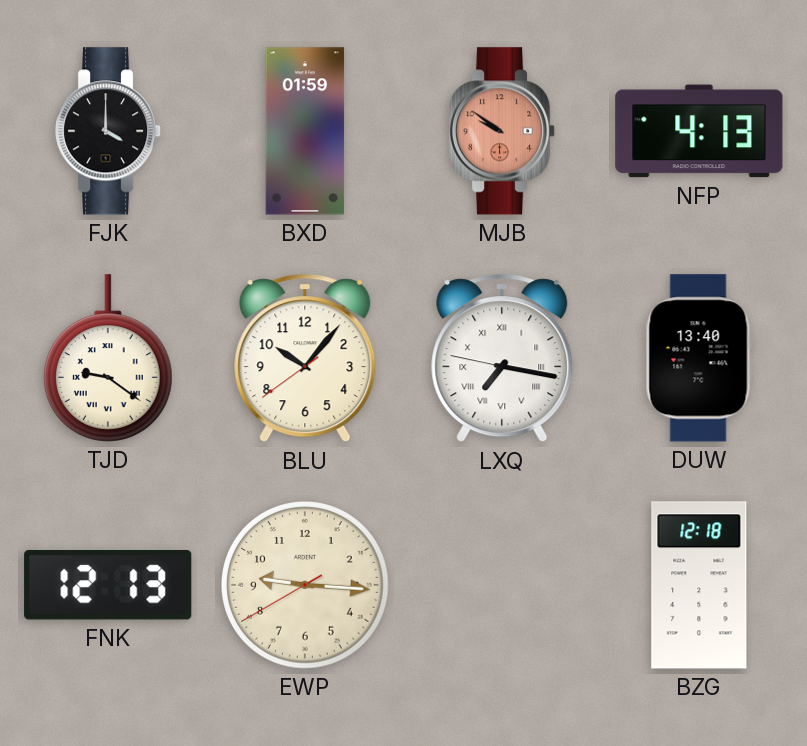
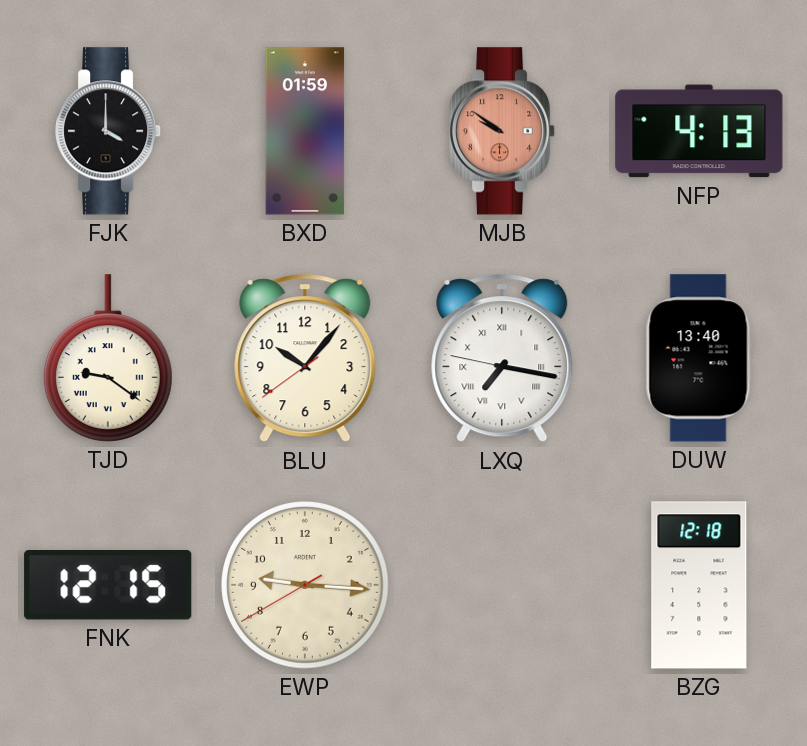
FNK: 12:13 -> 12:15 (108, 585)
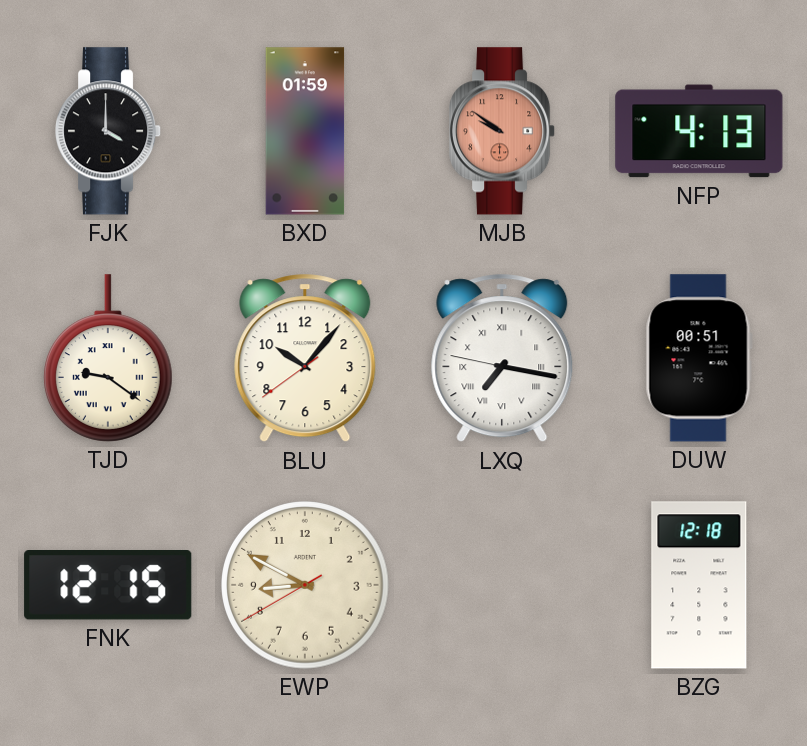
DUW: 13:40 -> 00:51 (699, 358)
EWP: 9:15 -> 8:49 (306, 586)
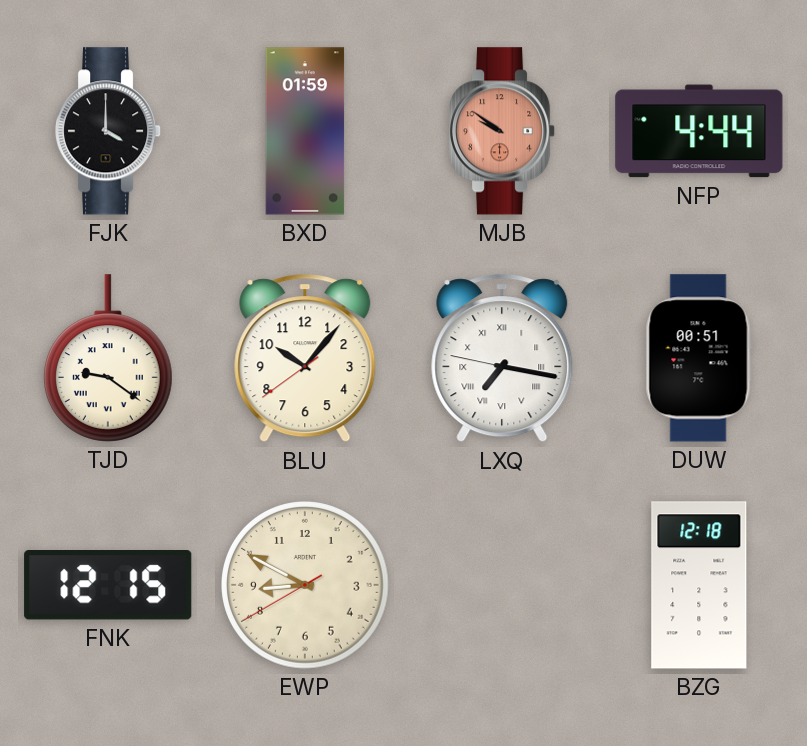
NFP: 4:13 -> 4:44 (699, 131)
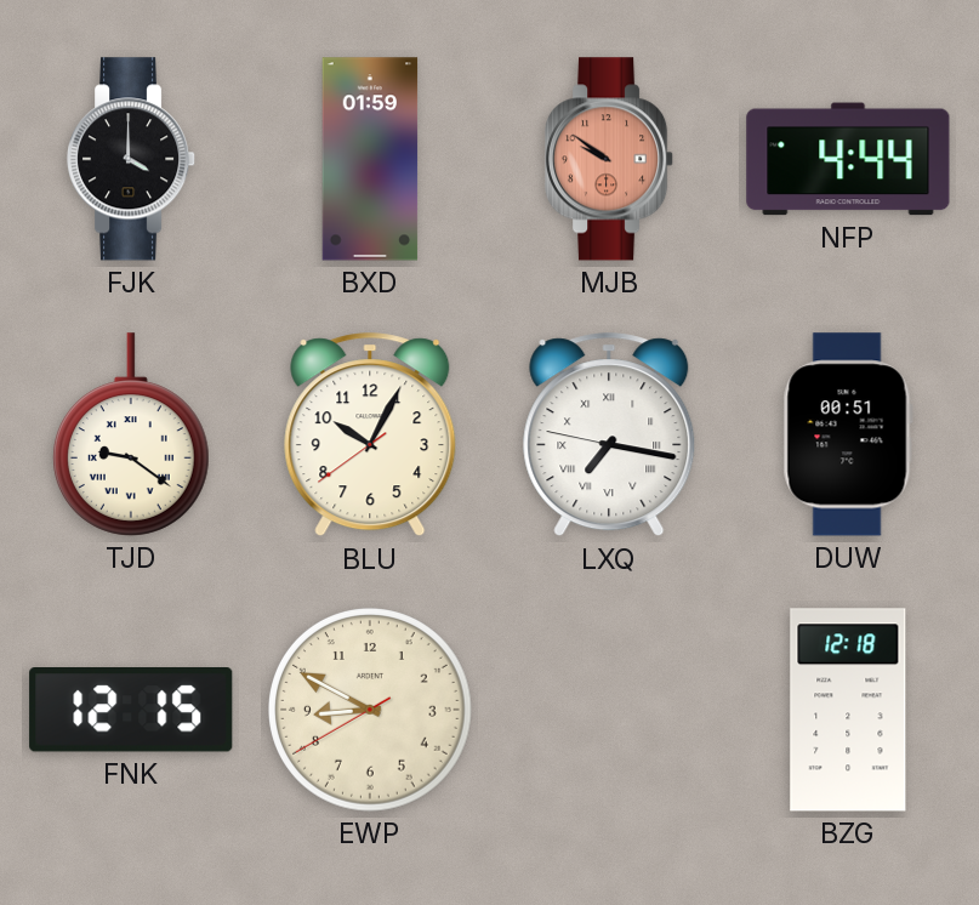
BLU: 10:06 -> 10:04 (370, 436)
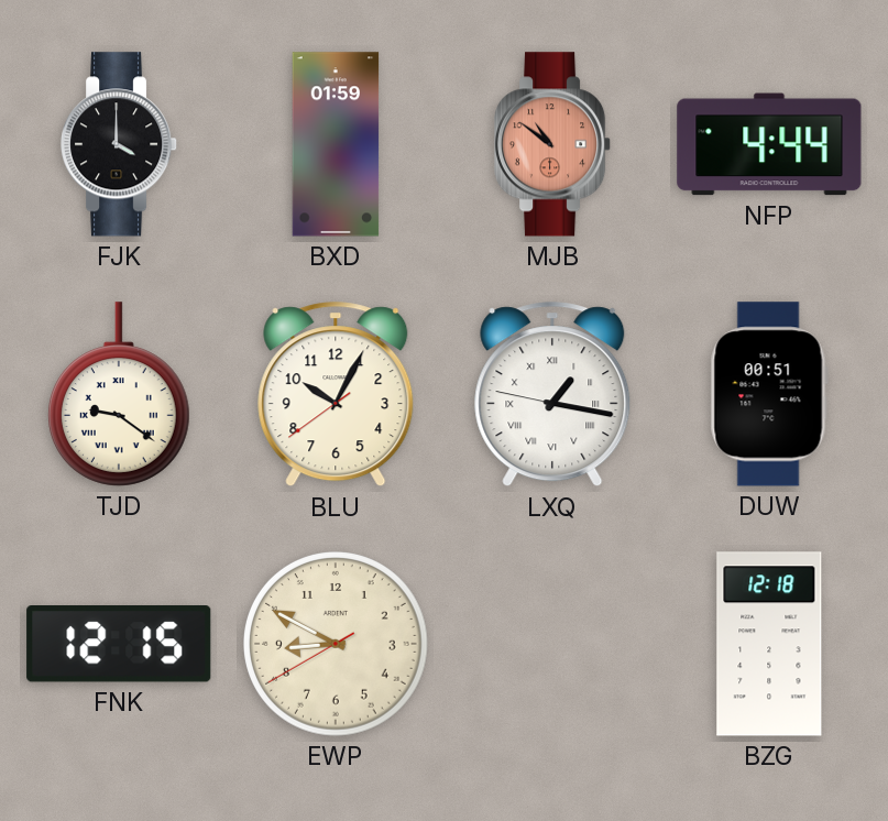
MJB: 9:51 -> 10:51 (552, 144)
LXQ: 7:16 -> 1:16 (552, 395)
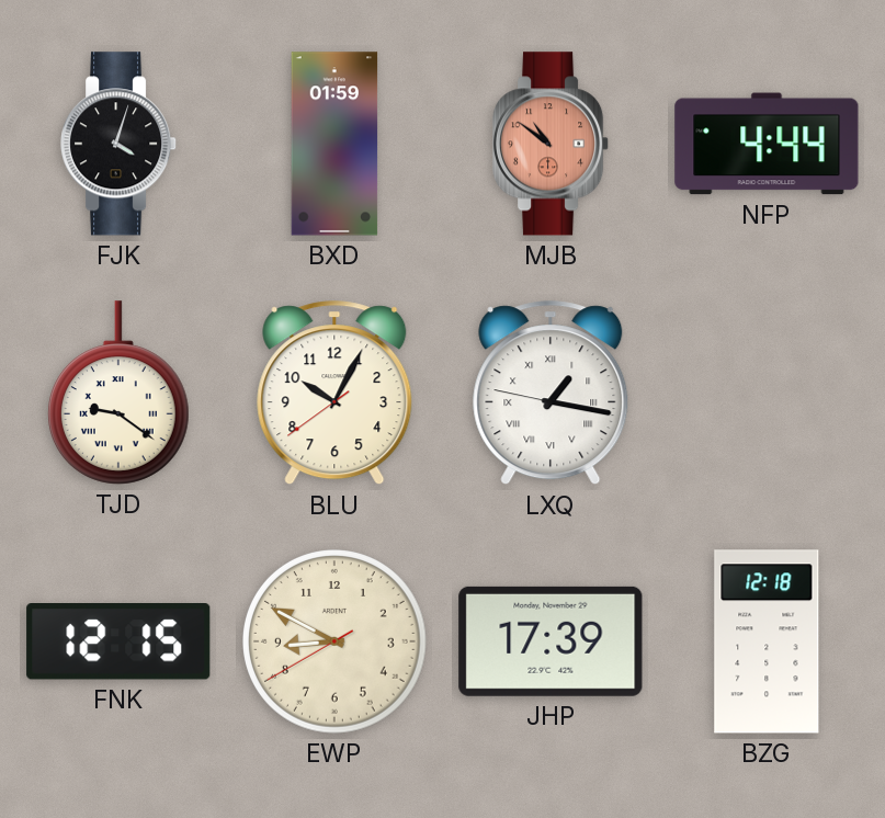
FJK: 4:00 -> 4:03 (118, 144)
DUW: 00:51 -> none (769, 394)
JHP: none -> 17:39 (551, 641)
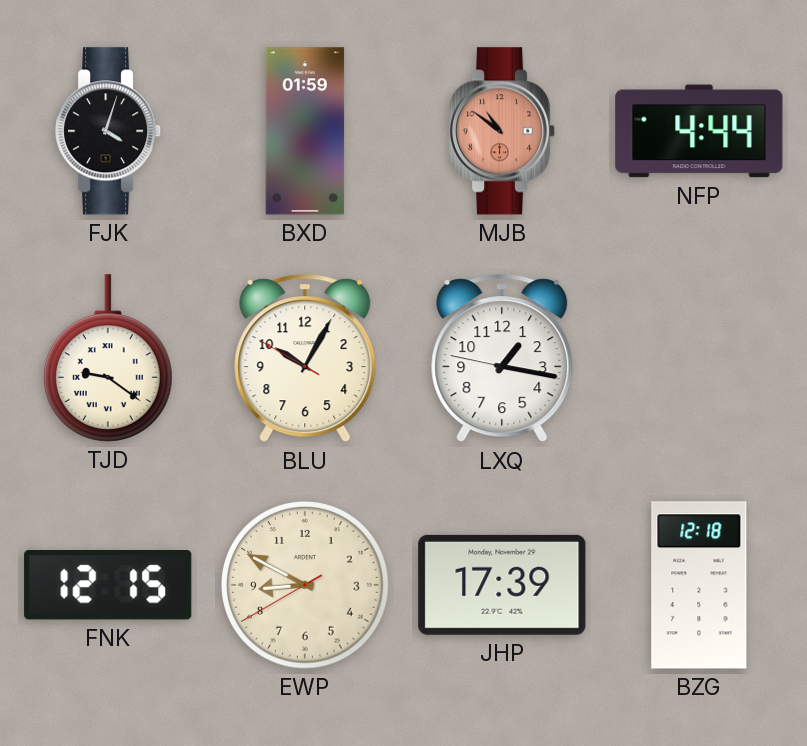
BLU: 10:04:39 -> 10:04:50 (305, 359)
LXQ numerals: Roman -> Arabic (502, 359)
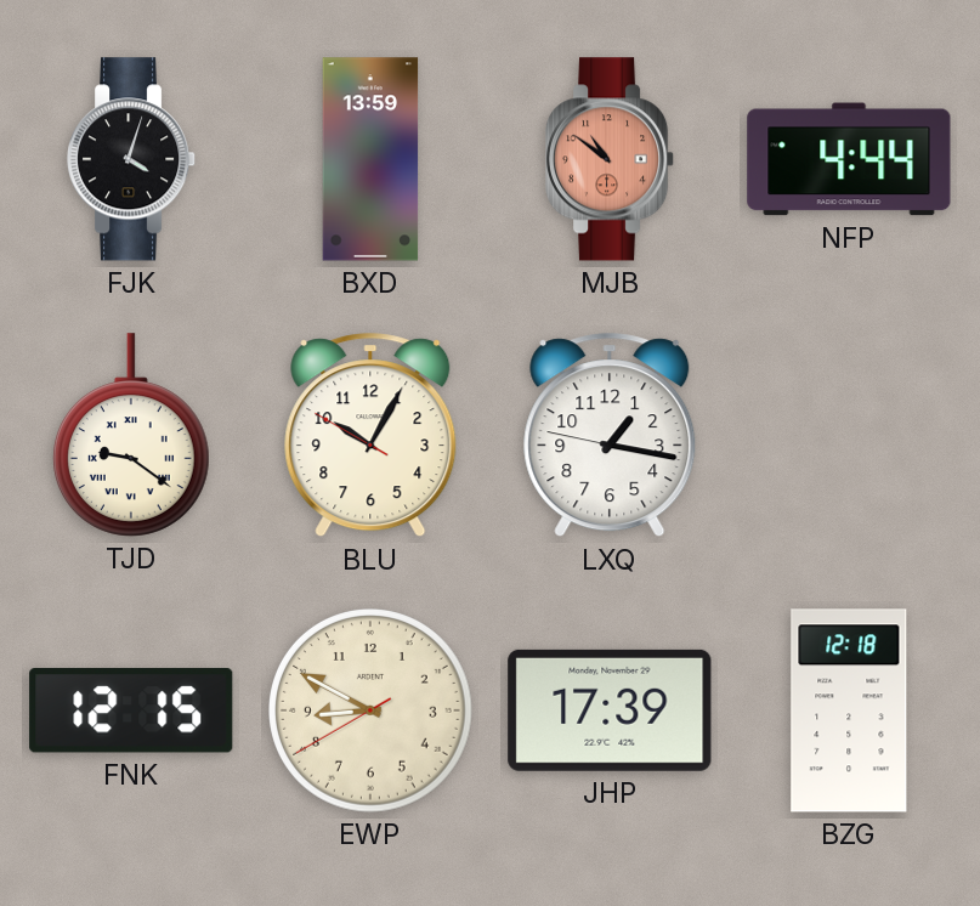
BXD: 01:59 -> 13:59 (370, 159)
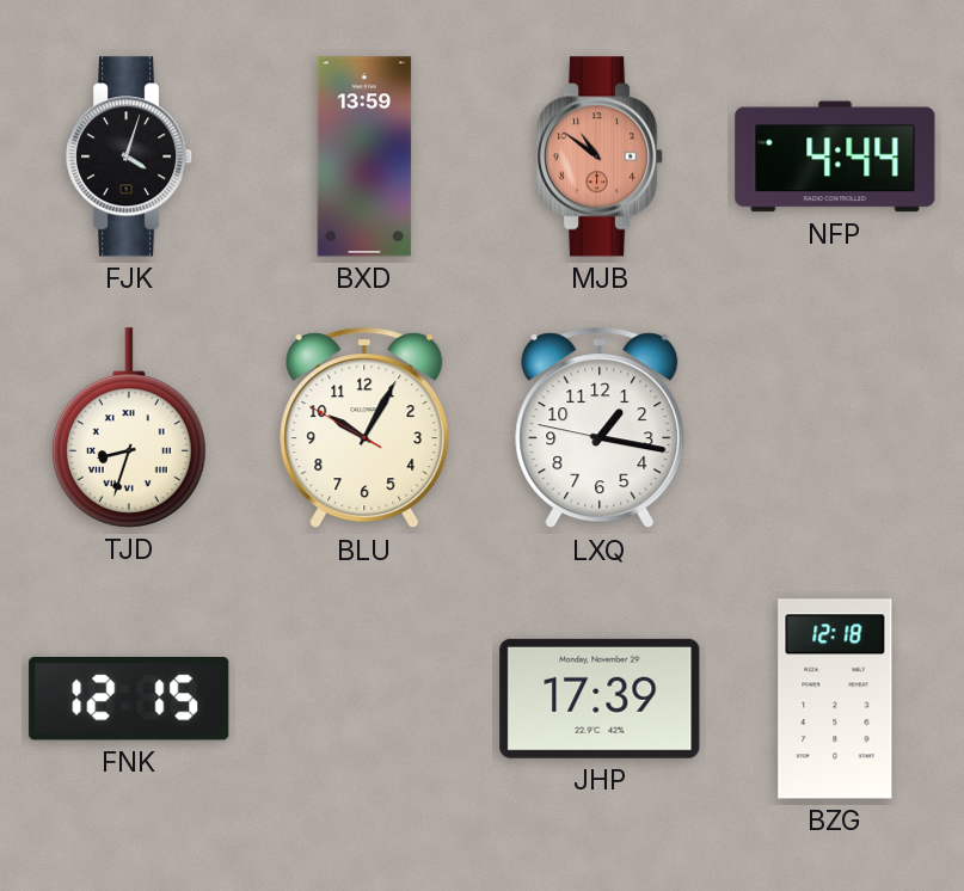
TJD: 9:21 -> 8:33 (129, 428)
EWP: 8:49 -> none (372, 712)
